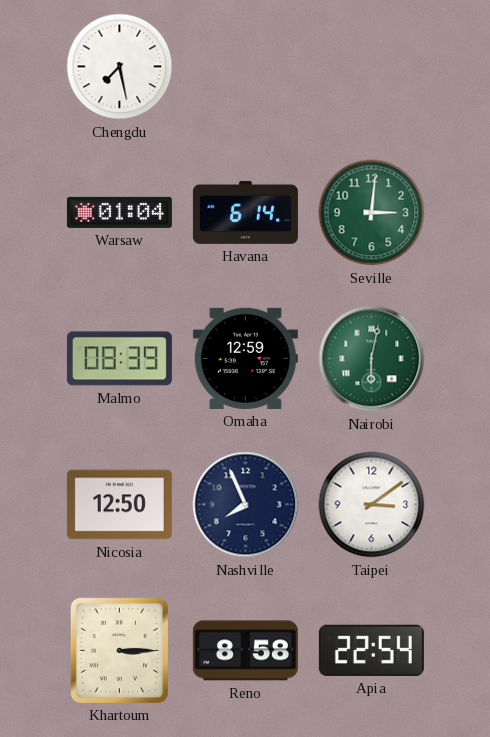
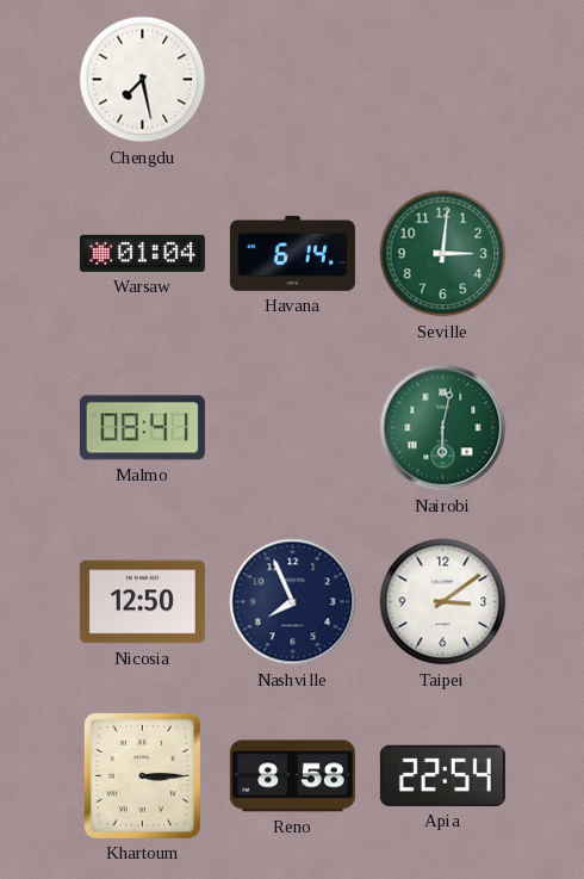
Malmo: 08:39 -> 08:41 (142, 428)
Omaha: 12:59 -> none (245, 358)
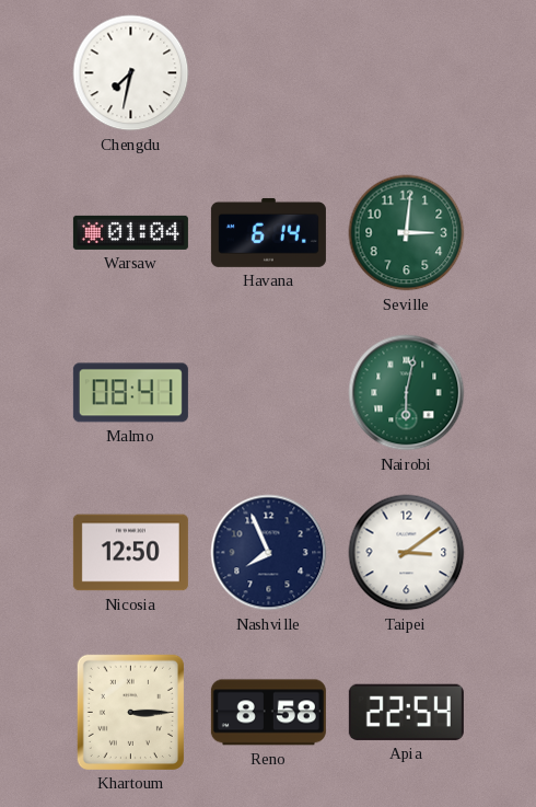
Chengdu: 7:28 -> 7:32 (131, 73)
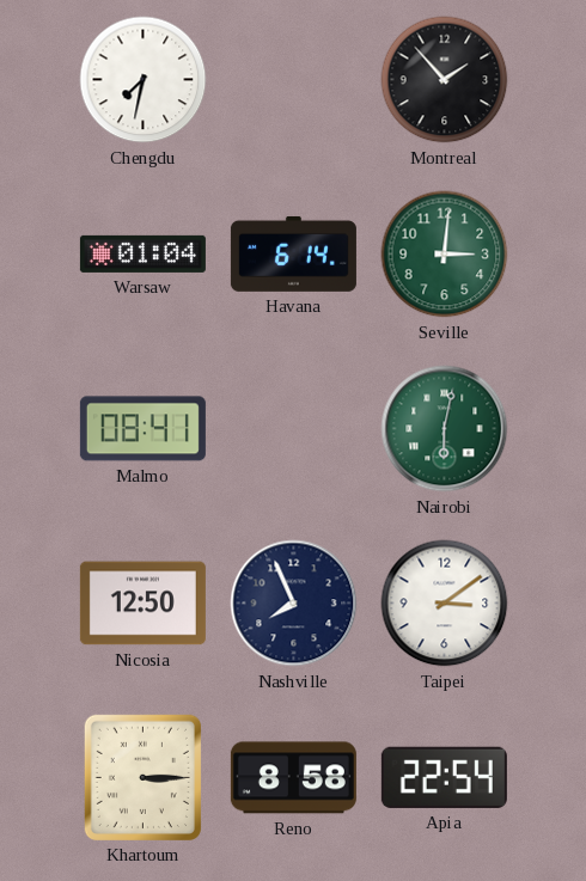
Montreal: none -> 1:53 (445, 80)
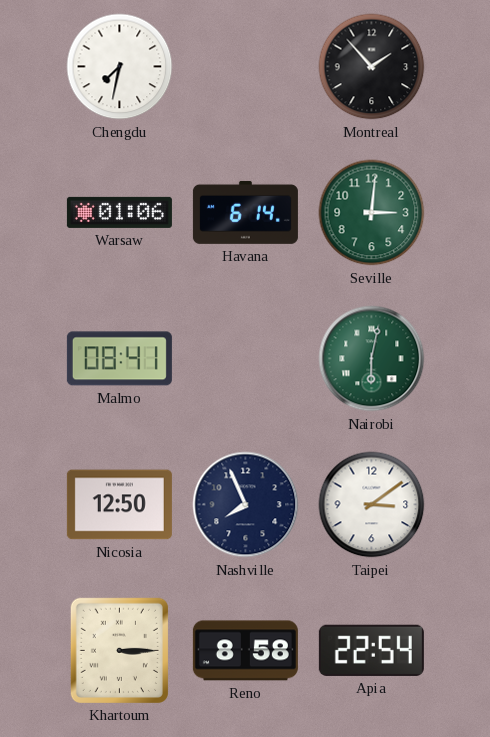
Warsaw: 01:04 -> 01:06 (119, 212)
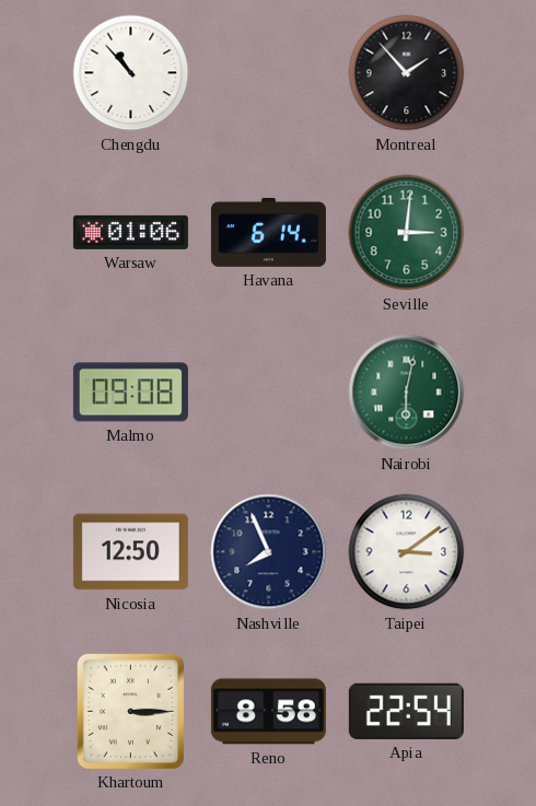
Chengdu: 7:32 -> 10:53 (131, 73)
Malmo: 08:41 -> 09:08 (130, 393)
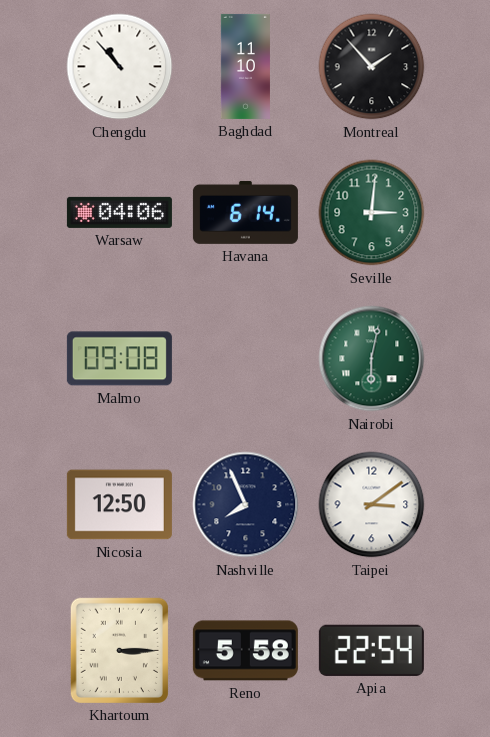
Baghdad: none -> 11:10 (245, 66)
Warsaw: 01:06 -> 04:06 (119, 212)
Reno: 8:58 -> 5:58 (245, 651)
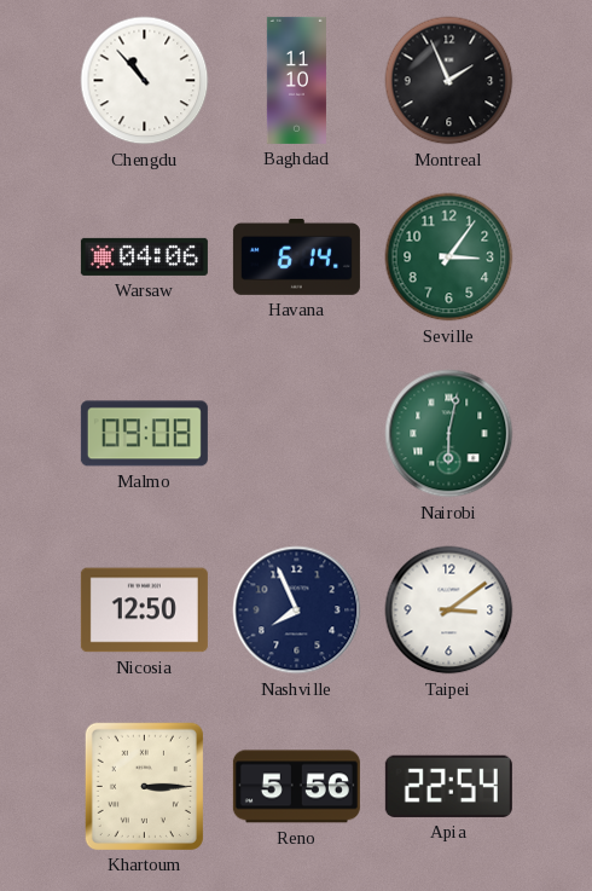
Montreal: 1:53 -> 1:56 (449, 81)
Seville: 3:01 -> 3:06 (449, 258)
Reno: 5:58 -> 5:56 (296, 787)
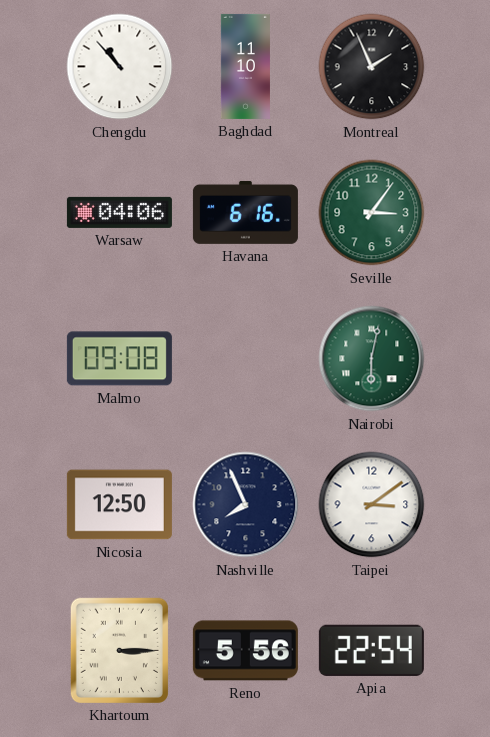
Havana: 6:14 -> 6:16 (245, 212)
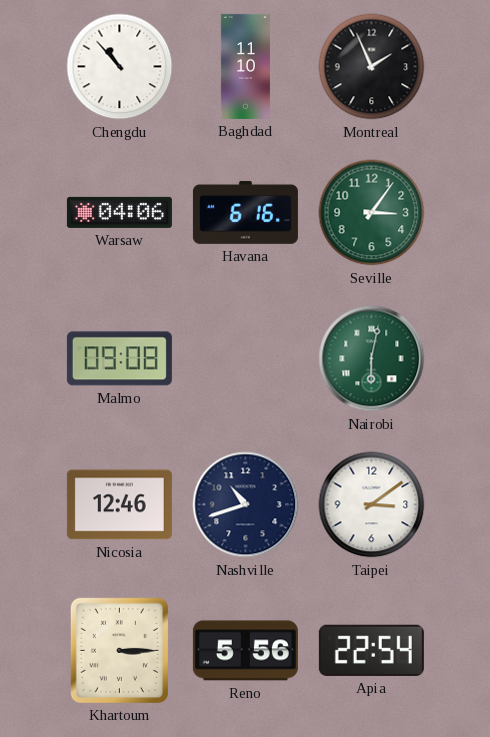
Nicosia: 12:50 -> 12:46 (119, 505)
Nashville: 7:56 -> 10:42 (246, 505)
